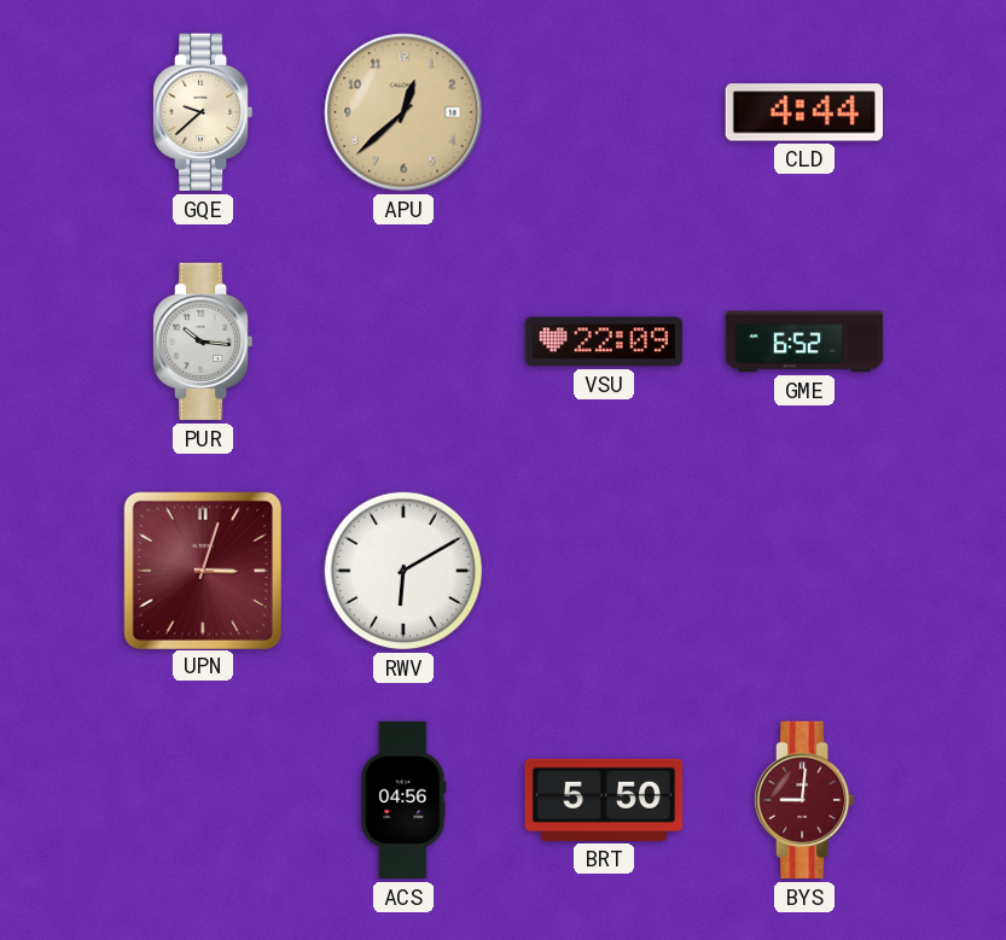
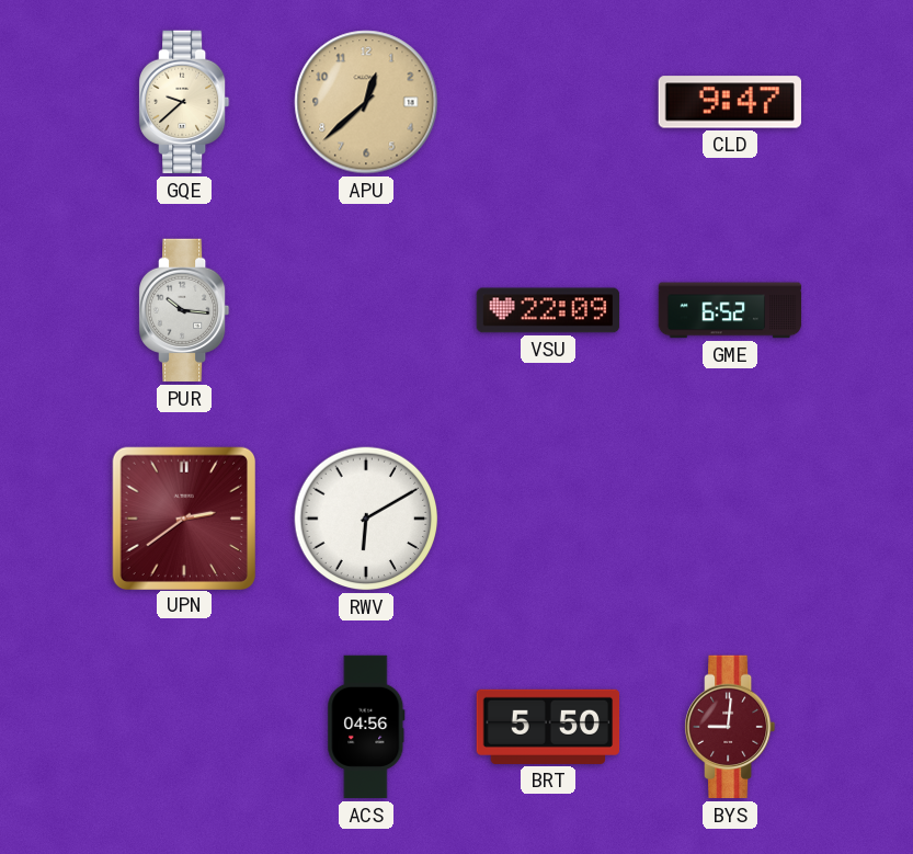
CLD: 4:44 -> 9:47 (729, 102)
UPN: 3:03 -> 2:39 (183, 517)
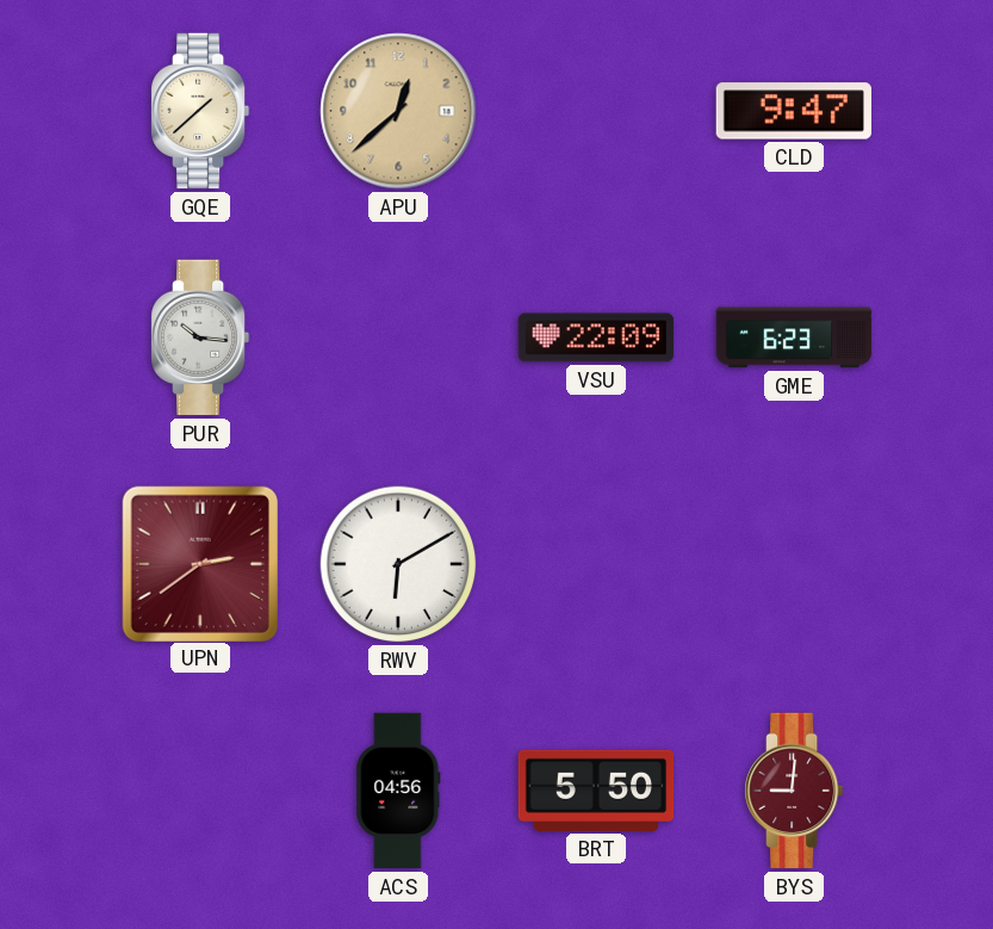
GQE: 9:38 -> 1:38 (201, 111)
GME: 6:52 -> 6:23 (794, 337)
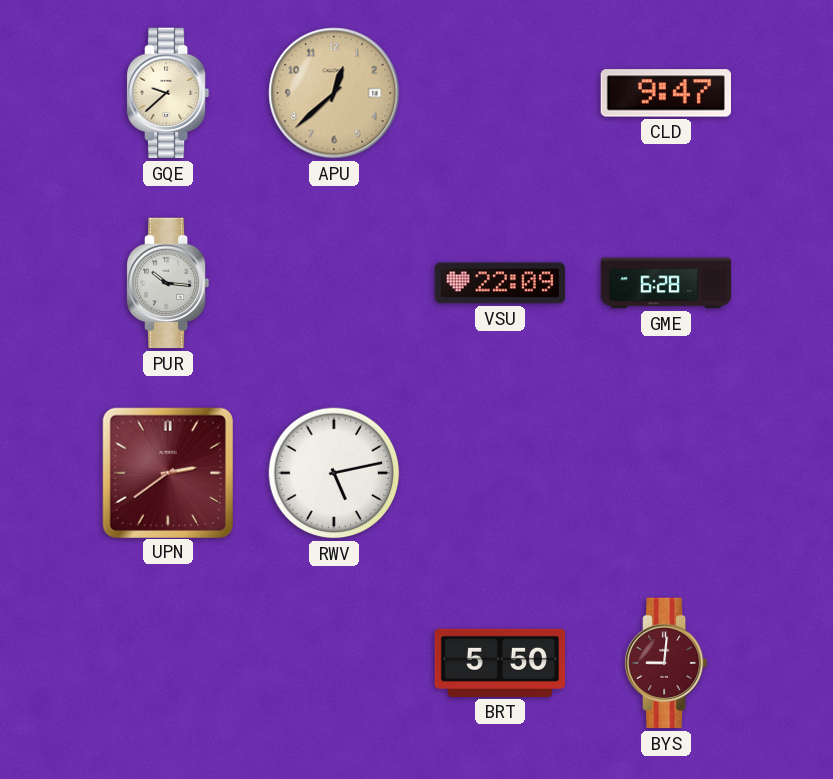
GQE: 1:38 -> 9:38 (169, 93)
GME: 6:23 -> 6:28 (666, 283)
RWV: 6:10 -> 5:13 (334, 473)
ACS: 04:56 -> none (398, 791)
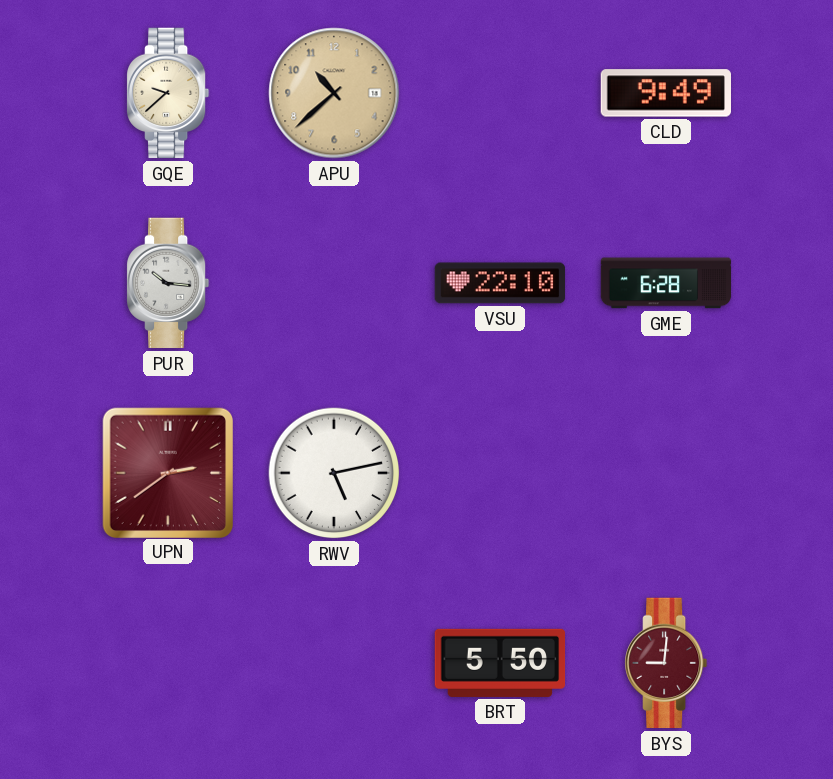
APU: 12:38 -> 10:38 (334, 93)
CLD: 9:47 -> 9:49 (665, 93)
VSU: 22:09 -> 22:10 (500, 283)
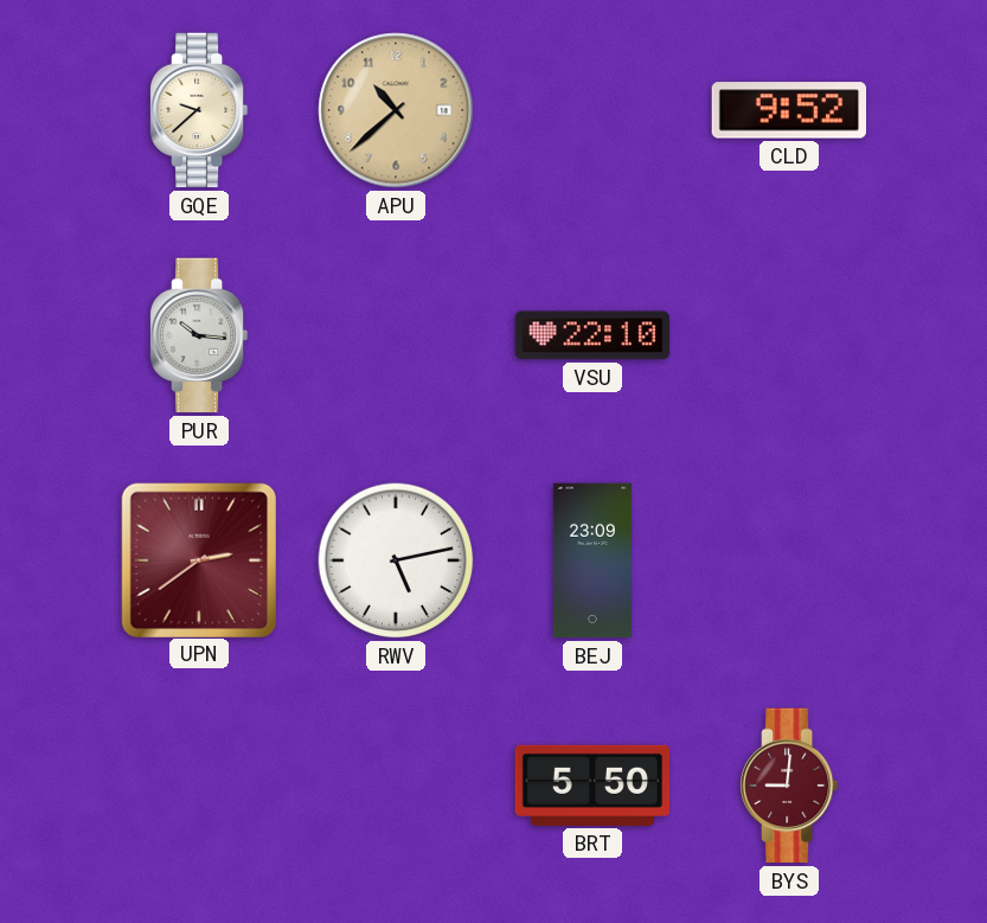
CLD: 9:49 -> 9:52 (788, 110)
GME: 6:28 -> none (666, 283)
BEJ: none -> 23:09 (592, 560)
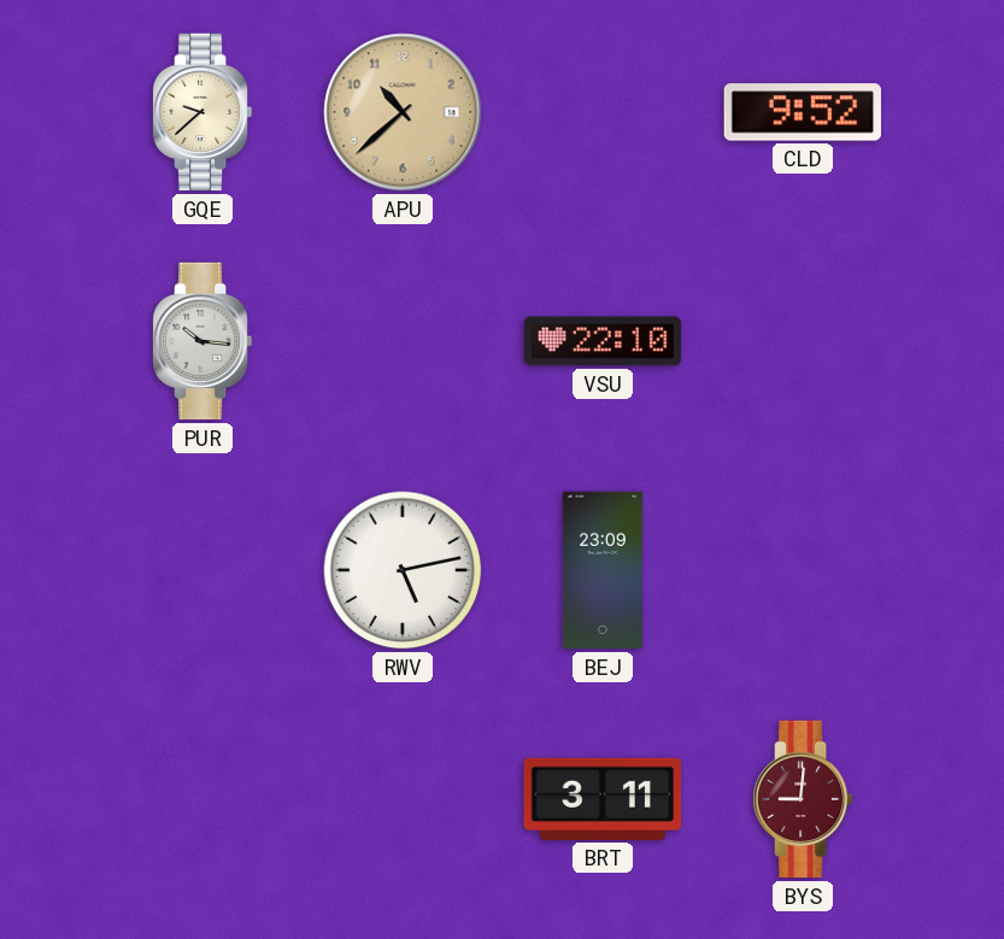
UPN: 2:39 -> none (198, 559)
BRT: 5:50 -> 3:11 (603, 799)
